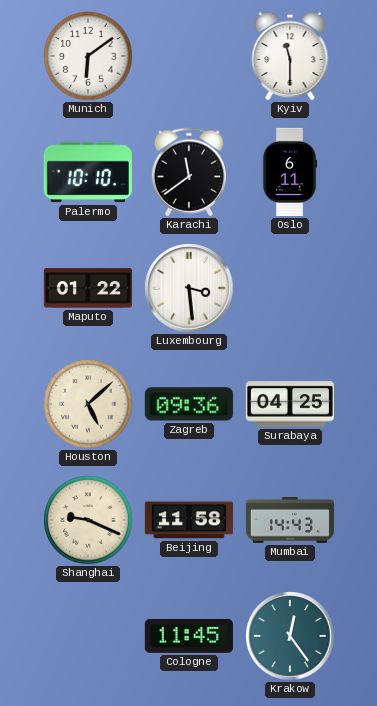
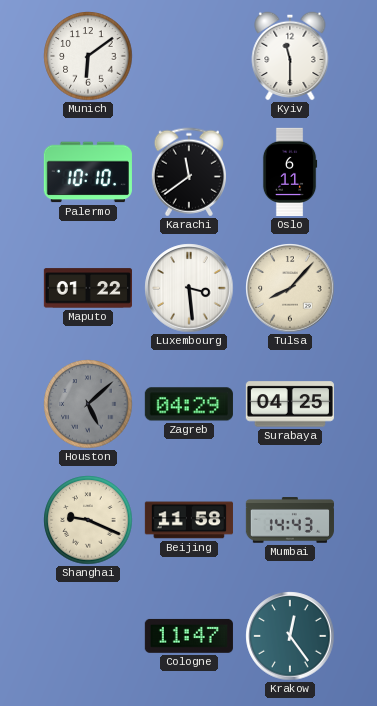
Tulsa: none -> 8:07 (290, 288)
Houston dial: cream -> grey (88, 404)
Zagreb: 09:36 -> 04:29 (189, 404)
Cologne: 11:45 -> 11:47 (189, 636)
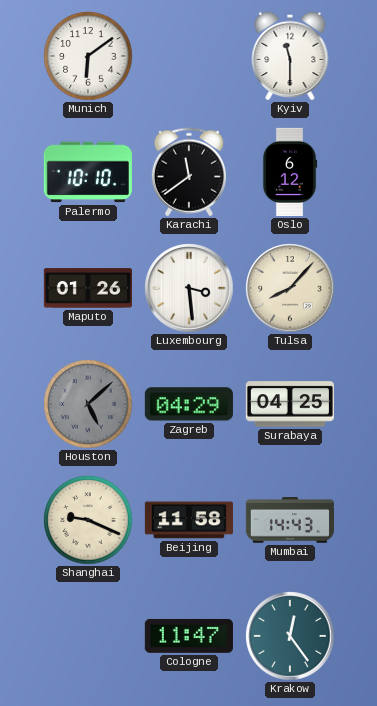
Oslo: 6:11 -> 6:12 (290, 172)
Maputo: 01:22 -> 01:26 (88, 288)
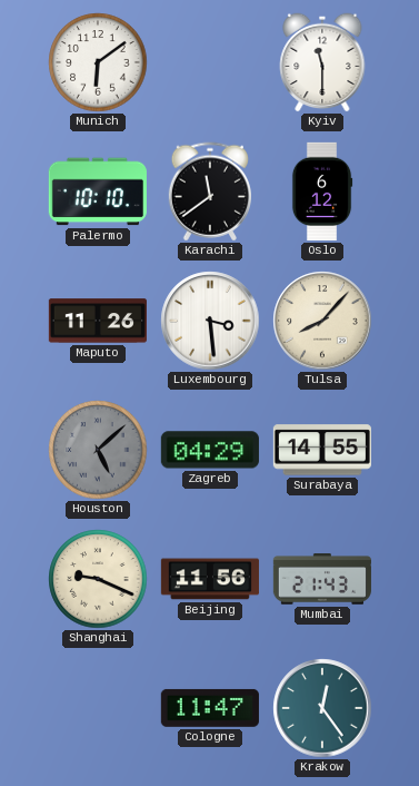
Maputo: 01:26 -> 11:26 (98, 321)
Surabaya: 04:25 -> 14:55 (322, 450)
Beijing: 11:58 -> 11:56 (210, 579)
Mumbai: 14:43 -> 21:43 (322, 579)
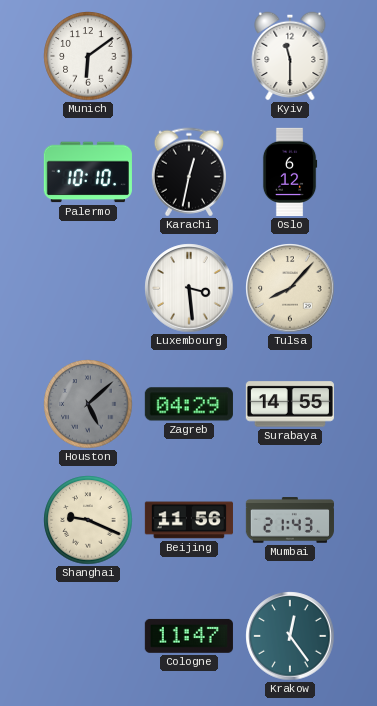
Karachi: 11:39 -> 12:32 (189, 172)
Maputo: 11:26 -> none (98, 321)
